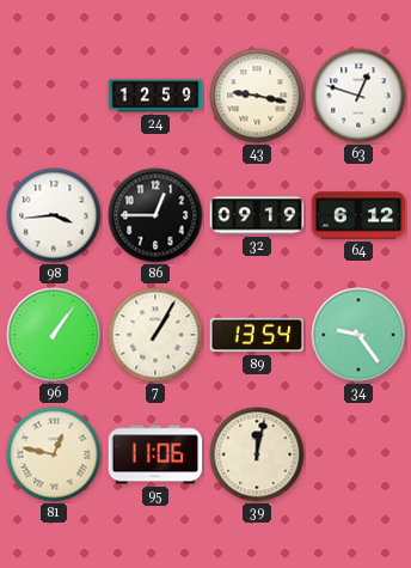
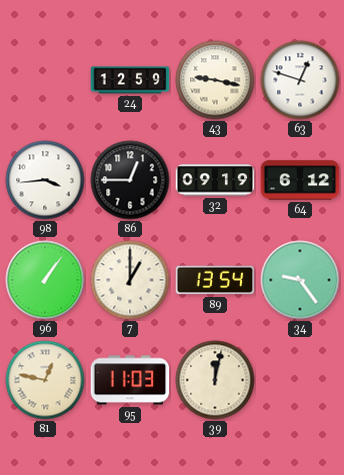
7: 1:05 -> 1:00 (130, 280)
95: 11:06 -> 11:03 (130, 380)
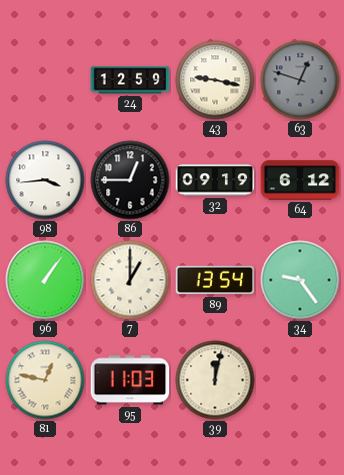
63 dial: white -> grey (300, 80)
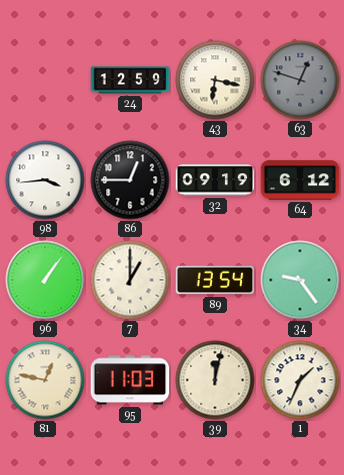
43: 9:17 -> 6:17 (215, 80)
1: none -> 1:34 (300, 380)
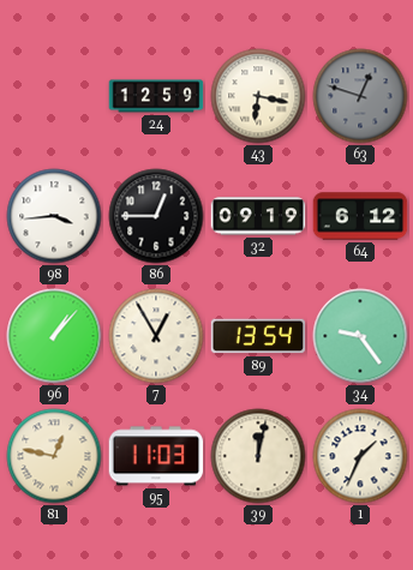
96: 1:06 -> 1:07 (54, 336)
7: 1:00 -> 12:55 (156, 336)
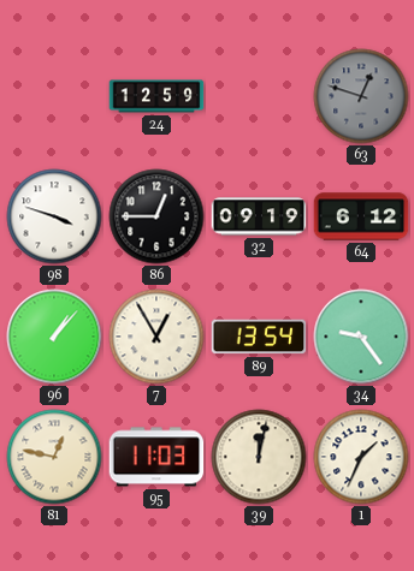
43: 6:17 -> none (258, 96)
98: 3:44 -> 3:48 (54, 216)
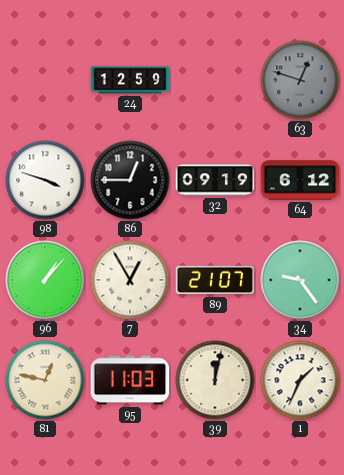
89: 13:54 -> 21:07 (215, 280)
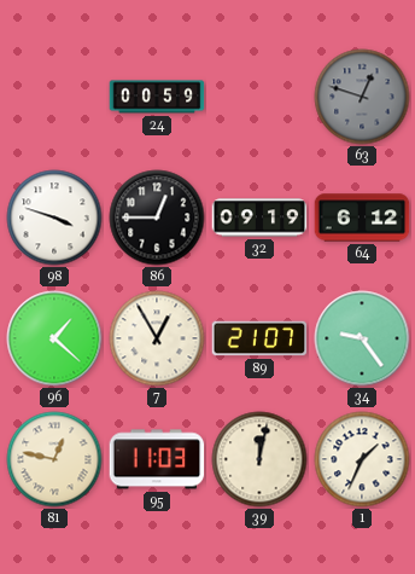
24: 12:59 -> 00:59 (157, 97)
96: 1:07 -> 1:22 (54, 338)
